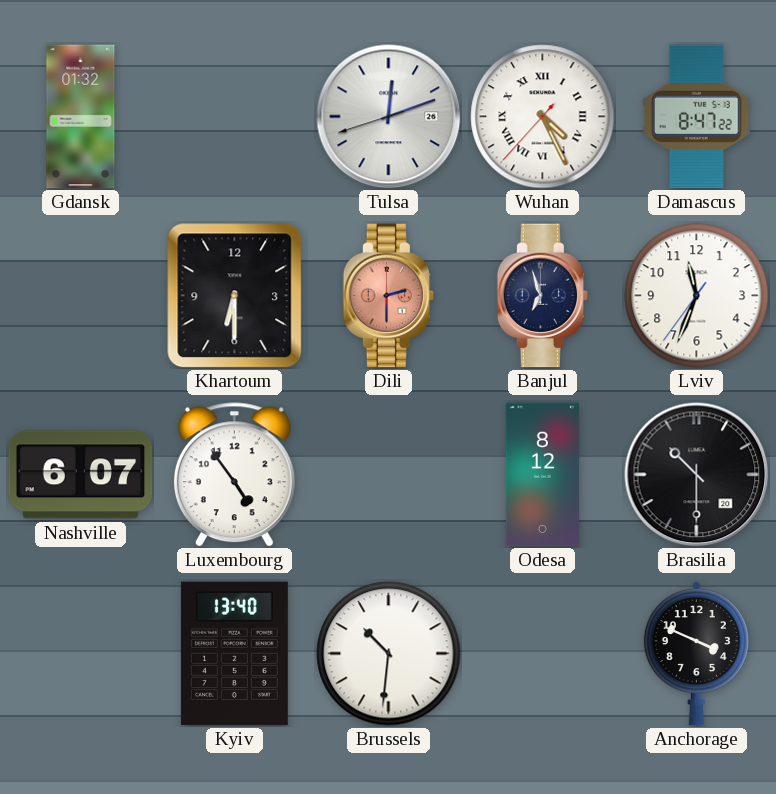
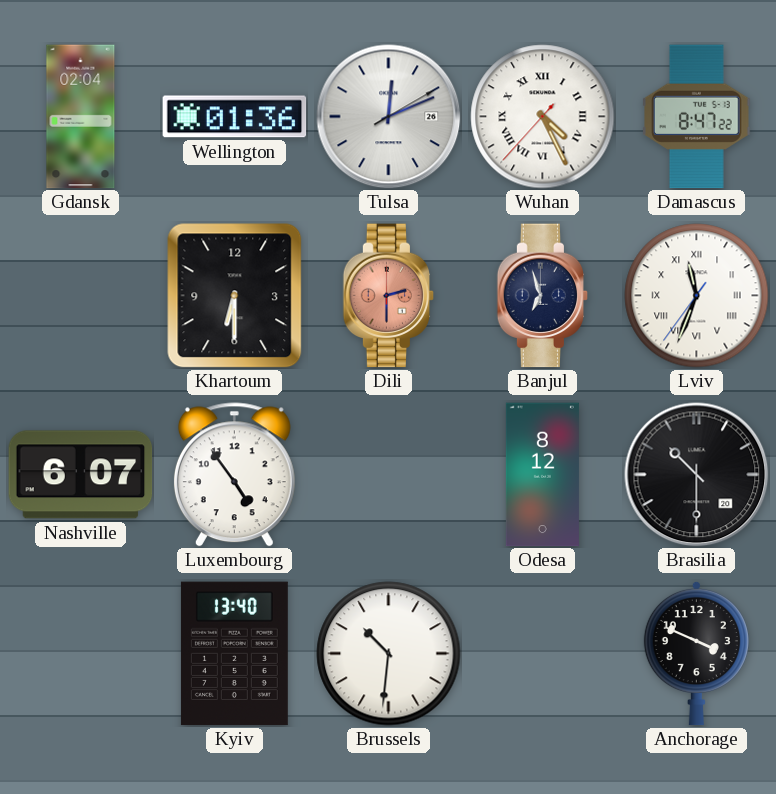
Gdansk: 01:32 -> 02:04 (81, 117)
Wellington: none -> 01:36 (235, 117)
Tulsa: 12:11:42 -> 12:11:10 (389, 117)
Lviv numerals: Arabic -> Roman (697, 296)
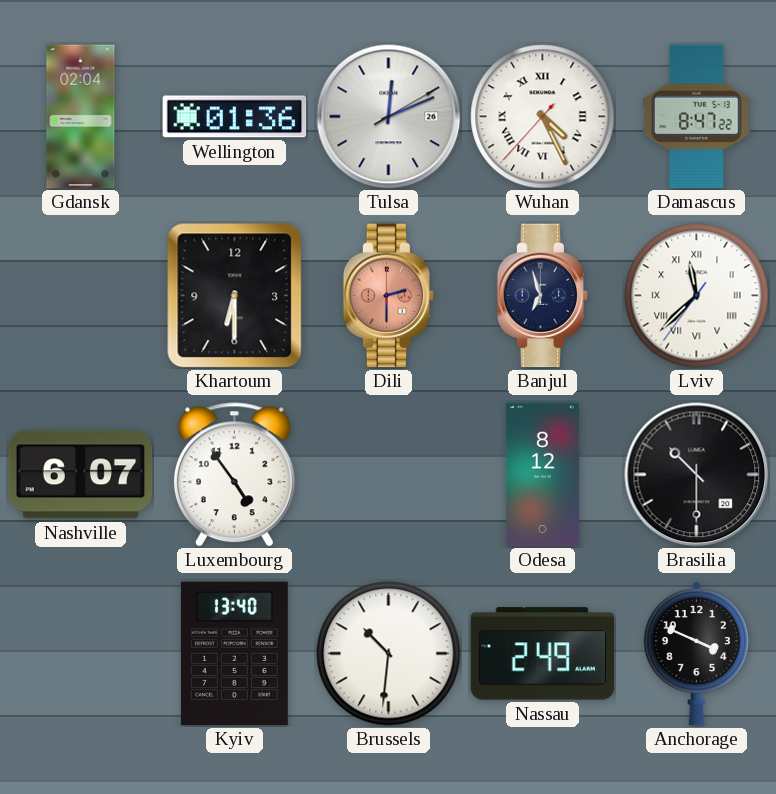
Lviv: 11:33 -> 11:37 (697, 296)
Nassau: none -> 2:49 (543, 654)
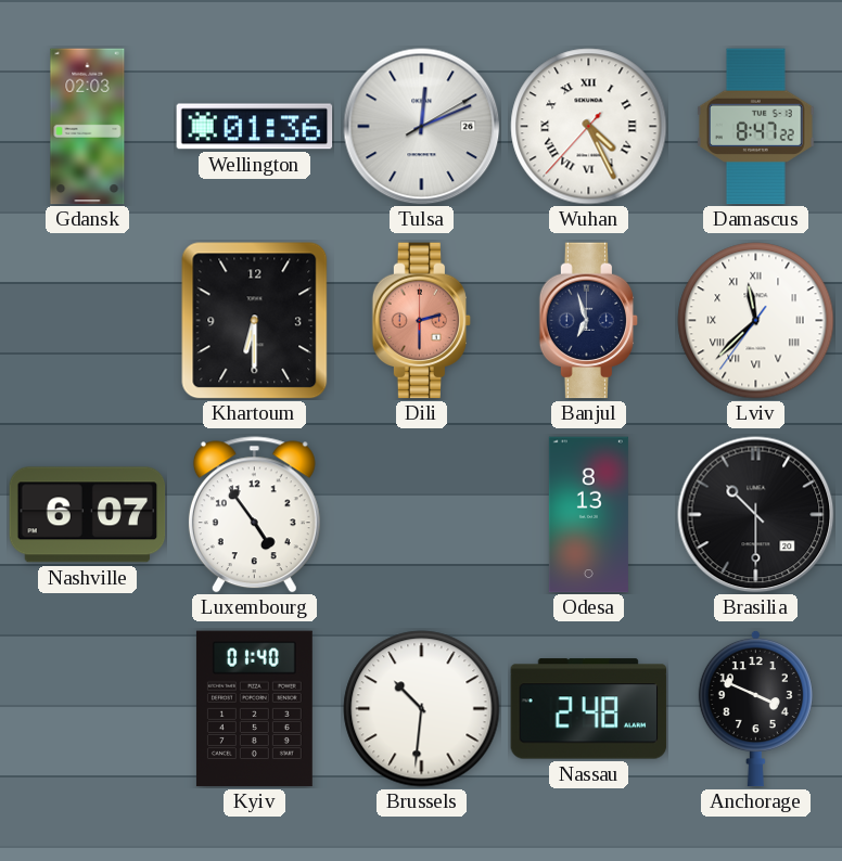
Gdansk: 02:04 -> 02:03 (88, 127)
Odesa: 8:12 -> 8:13 (588, 515)
Kyiv: 13:40 -> 01:40 (254, 709)
Nassau: 2:49 -> 2:48 (589, 709)
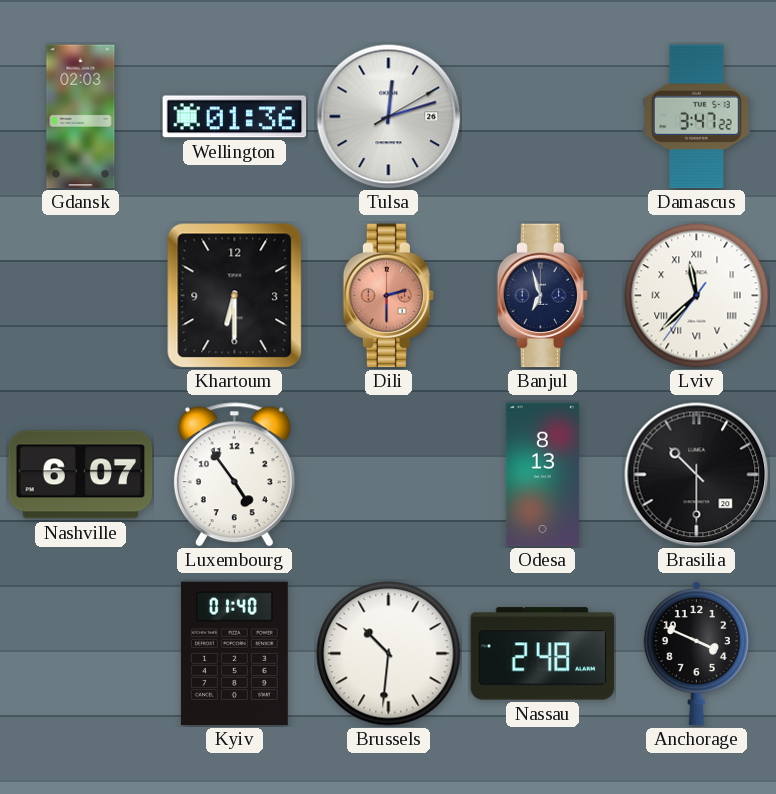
Tulsa: 12:11 -> 12:12 (389, 117)
Wuhan: 4:25 -> none (589, 127)
Damascus: 8:47 -> 3:47 (697, 117)
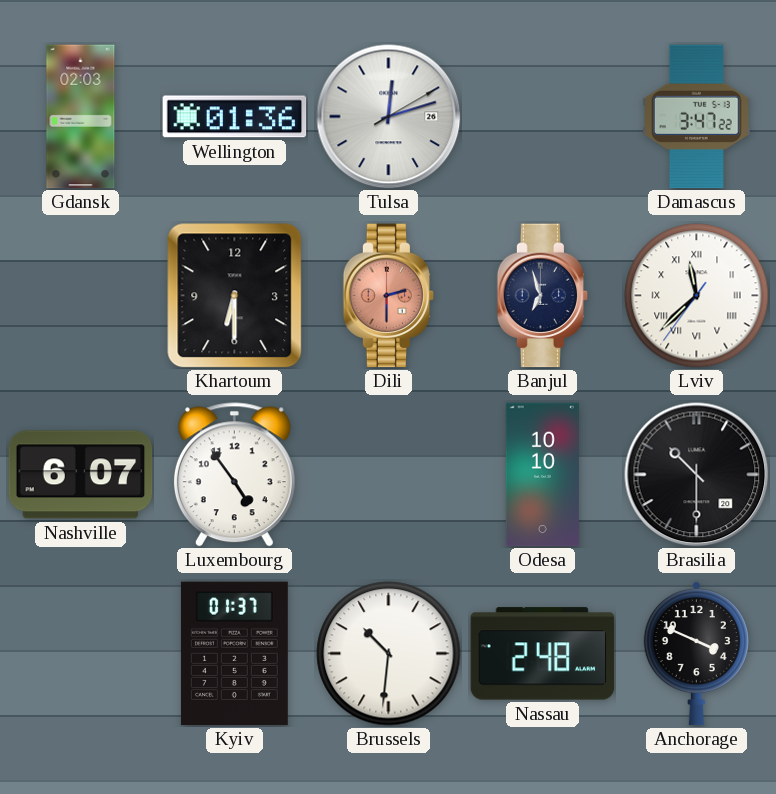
Odesa: 8:13 -> 10:10 (542, 475)
Kyiv: 01:40 -> 01:37 (234, 654)
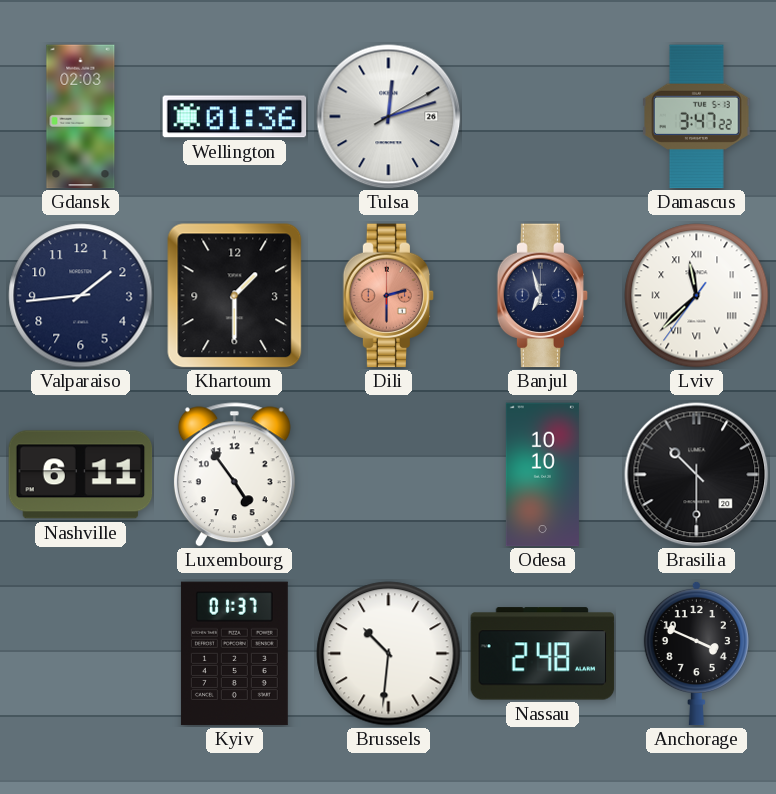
Valparaiso: none -> 1:44 (81, 296)
Khartoum: 6:30 -> 1:30 (235, 296)
Nashville: 6:07 -> 6:11 (81, 475)
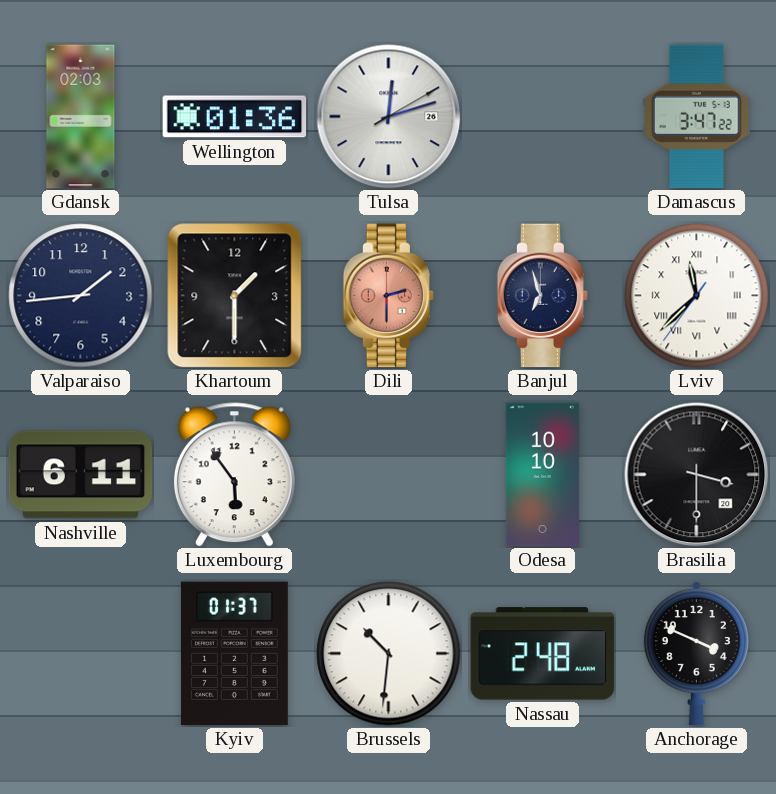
Luxembourg: 4:54 -> 5:54 (234, 475)
Brasilia: 10:30 -> 3:30 (697, 475)
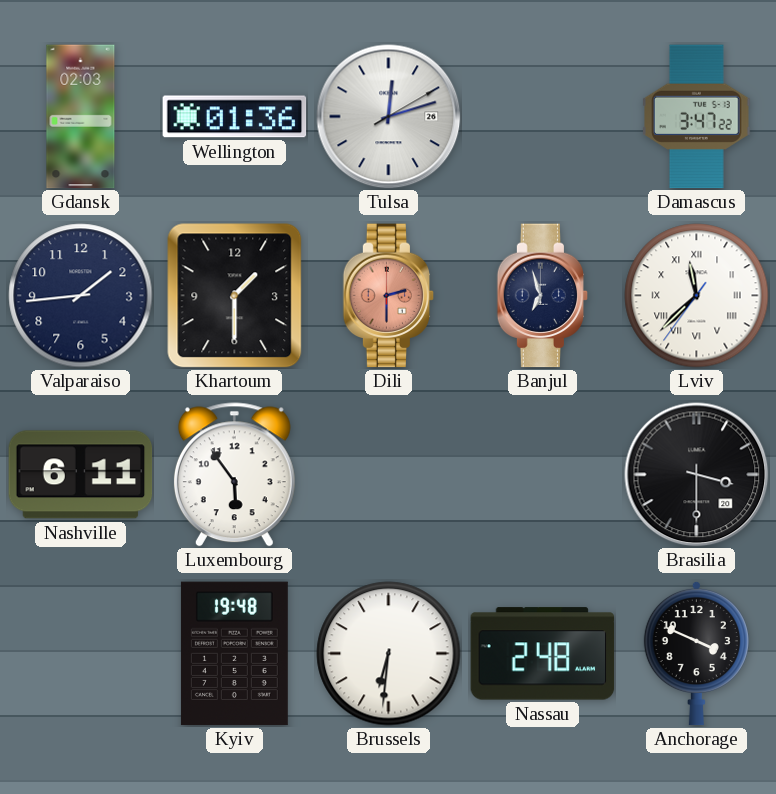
Odesa: 10:10 -> none (542, 475)
Kyiv: 01:37 -> 19:48 (234, 654)
Brussels: 10:31 -> 6:31 (389, 654)
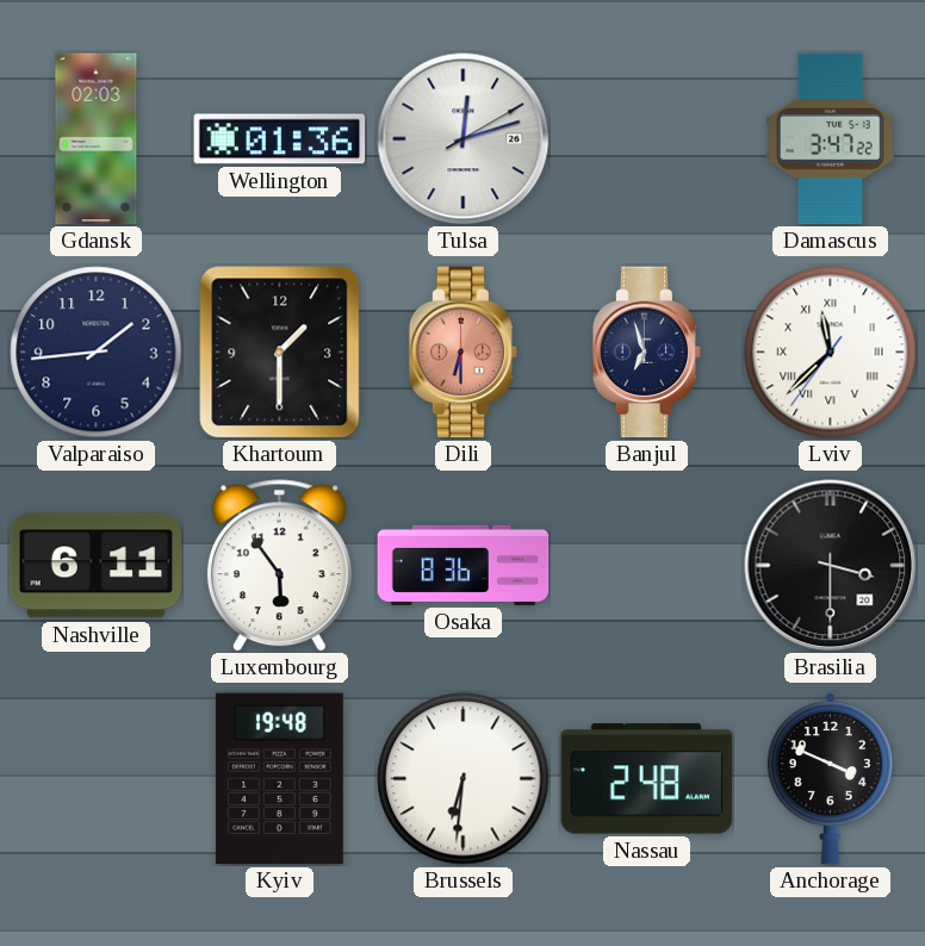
Dili: 2:30 -> 6:30 (464, 353)
Osaka: none -> 8:36 (464, 565)
